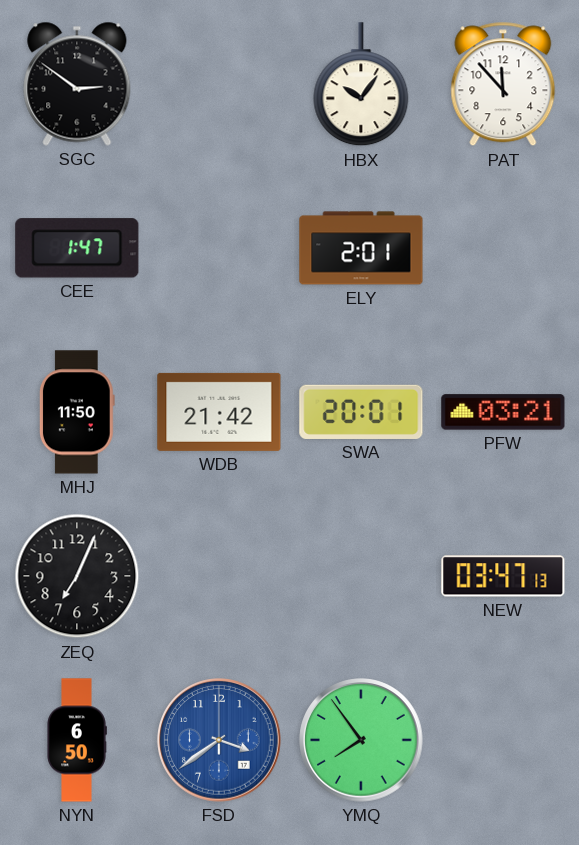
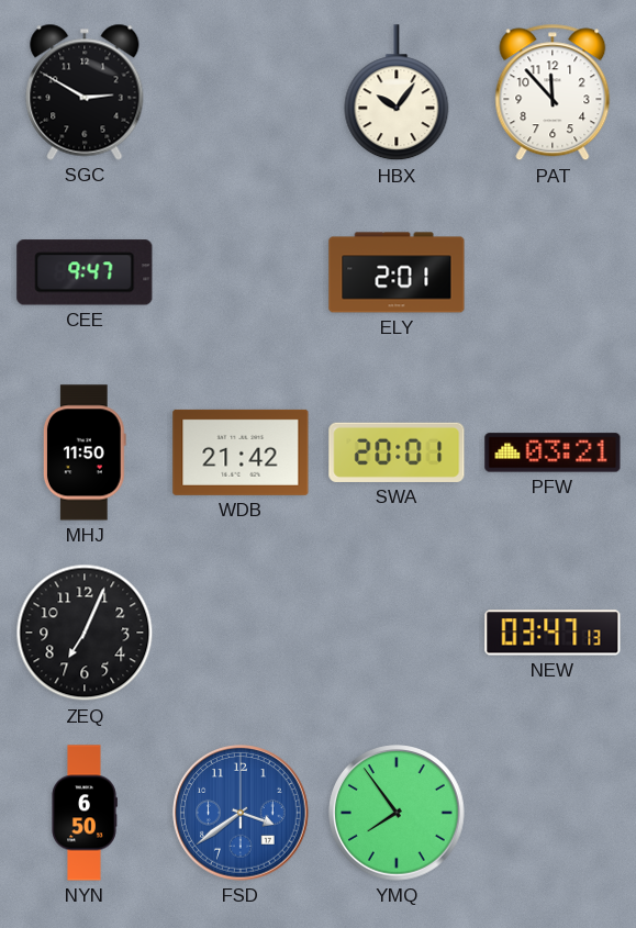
SGC: 2:51 -> 2:50 (85, 92)
CEE: 1:47 -> 9:47 (85, 272)
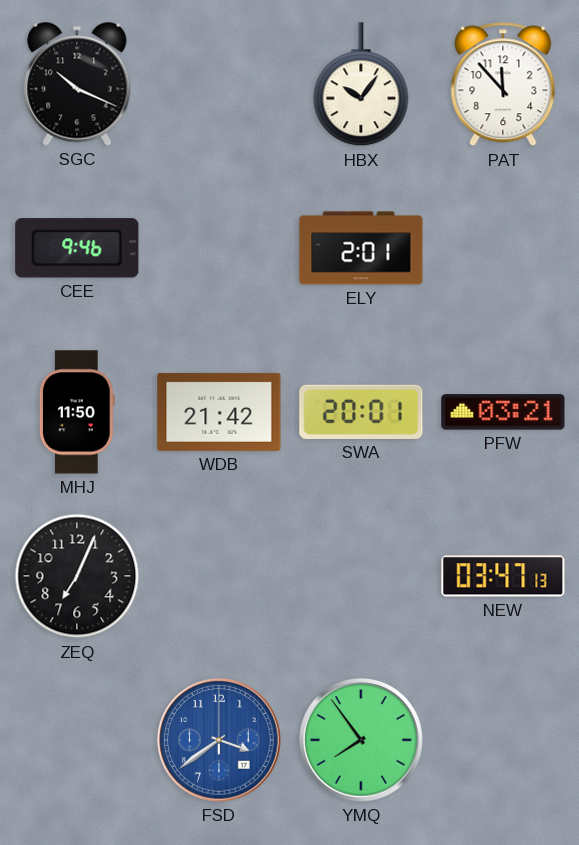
SGC: 2:50 -> 10:19 (77, 84)
CEE: 9:47 -> 9:46 (77, 248)
NYN: 6:50 -> none (85, 813)
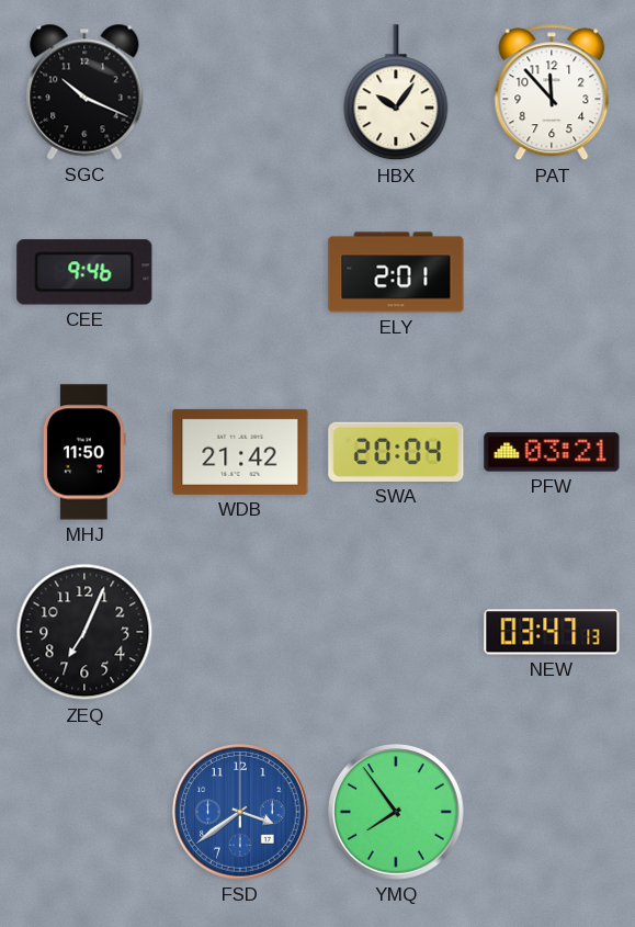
SWA: 20:01 -> 20:04 (396, 452)
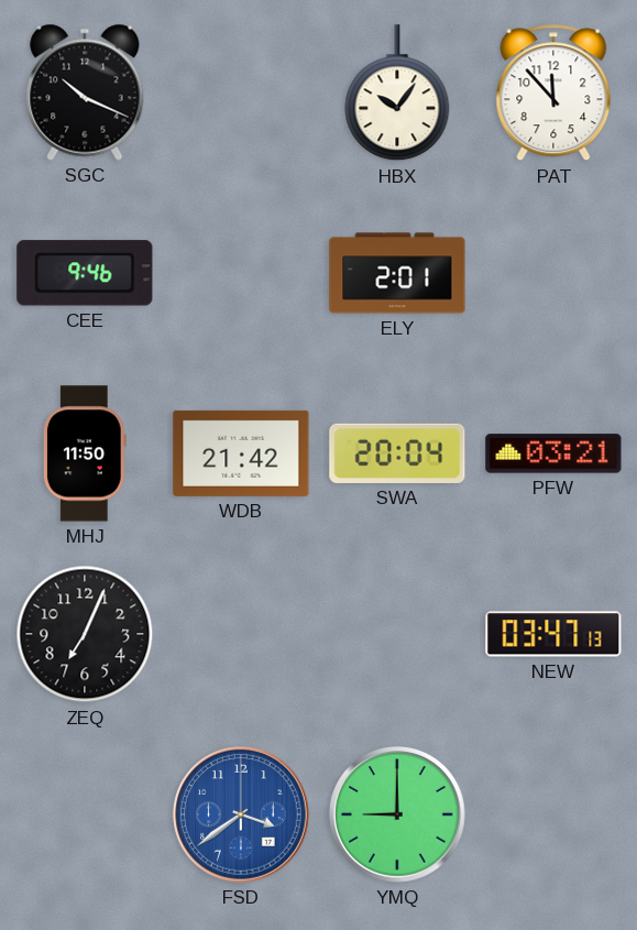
YMQ: 7:54 -> 9:00 (397, 814)
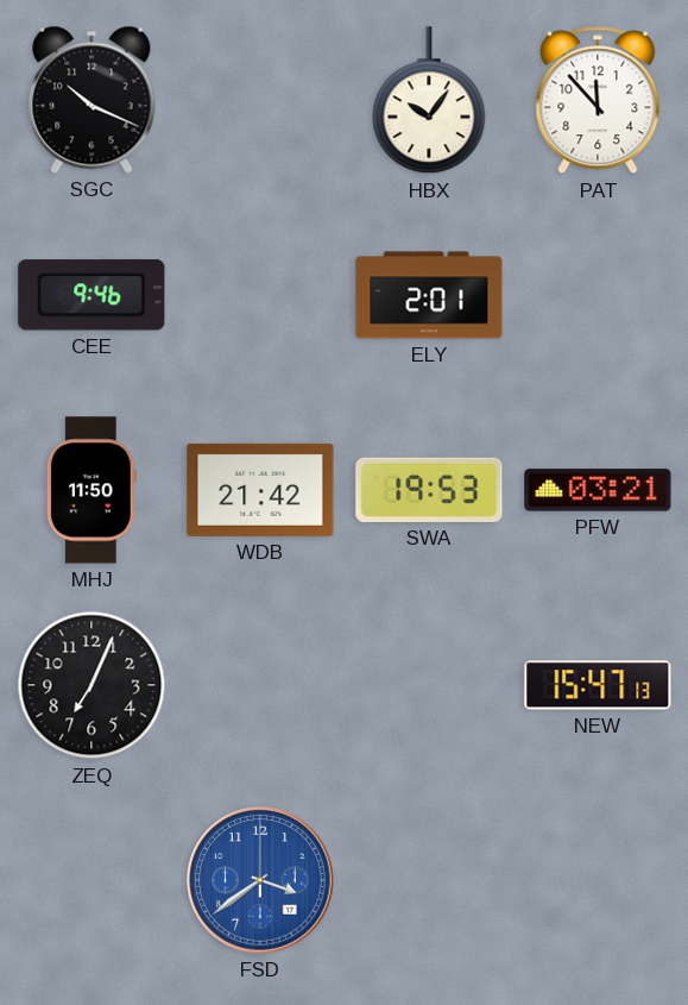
SWA: 20:04 -> 19:53 (429, 490)
NEW: 03:47 -> 15:47 (598, 685)
YMQ: 9:00 -> none (397, 814)
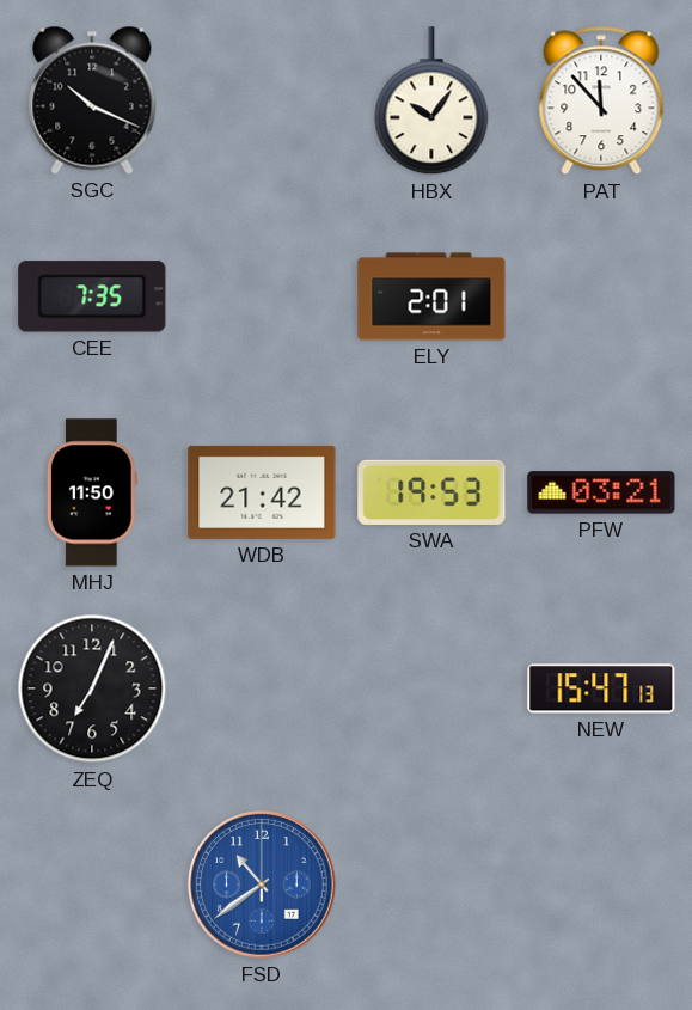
CEE: 9:46 -> 7:35 (92, 296)
FSD: 3:39 -> 10:39 (262, 884)
